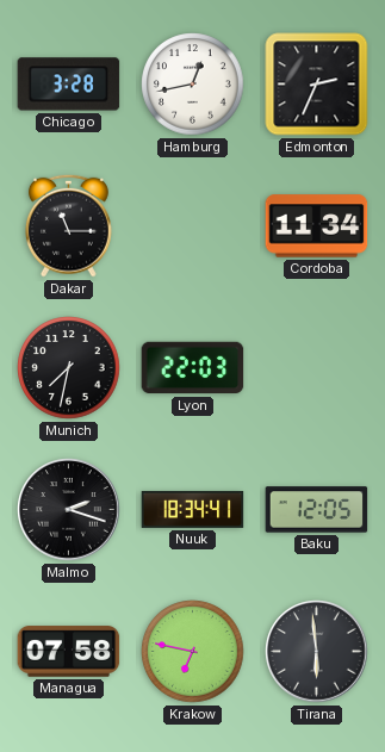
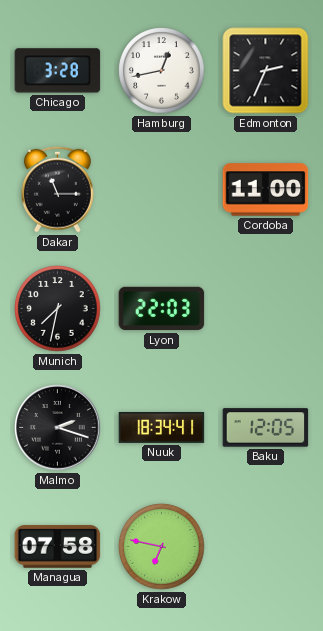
Cordoba: 11:34 -> 11:00 (266, 190)
Tirana: 5:59 -> none (317, 652)
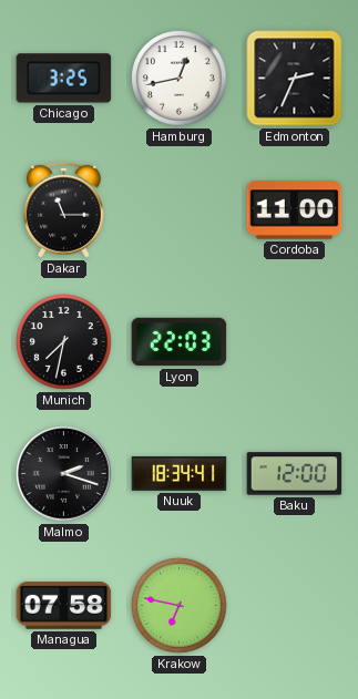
Chicago: 3:28 -> 3:25 (64, 79)
Baku: 12:05 -> 12:00 (295, 474)
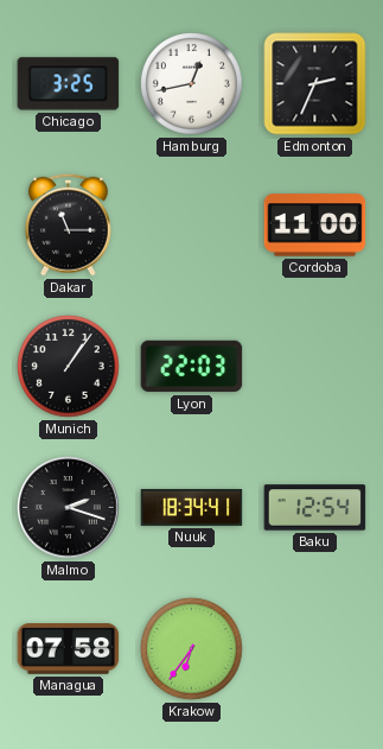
Munich: 7:32 -> 1:06 (69, 367)
Baku: 12:00 -> 12:54 (315, 508)
Krakow: 6:47 -> 6:36 (192, 649)
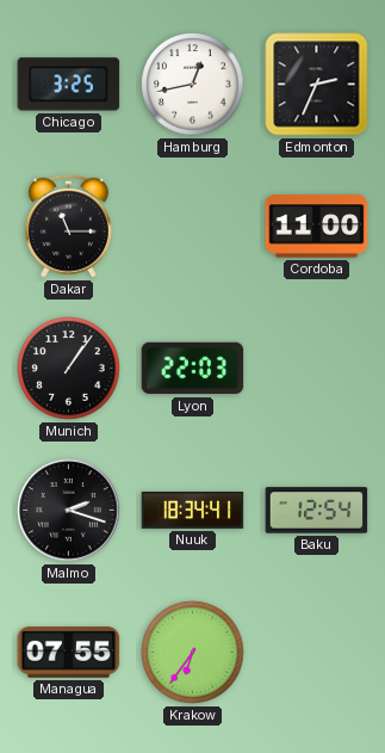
Managua: 07:58 -> 07:55 (69, 653)
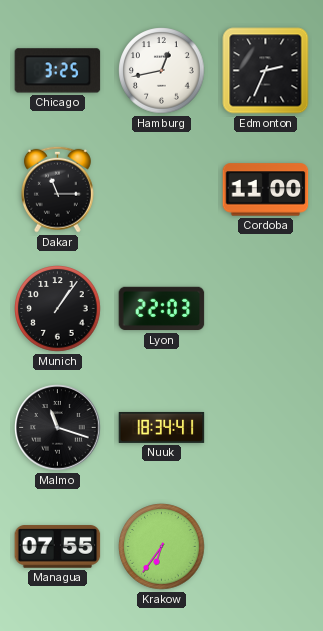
Malmo: 2:18 -> 11:18 (58, 428)
Baku: 12:54 -> none (317, 511)
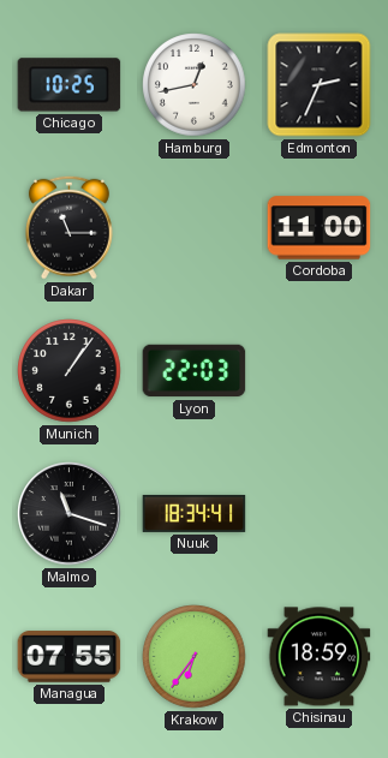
Chicago: 3:25 -> 10:25 (70, 85)
Chisinau: none -> 18:59 (320, 657)
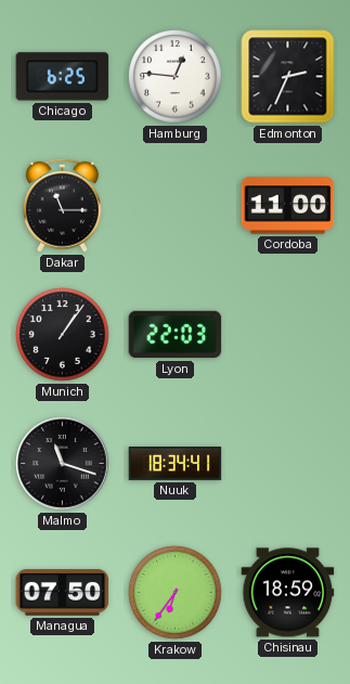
Chicago: 10:25 -> 6:25 (63, 77)
Hamburg: 12:43 -> 12:46 (176, 77)
Managua: 07:55 -> 07:50 (63, 593)
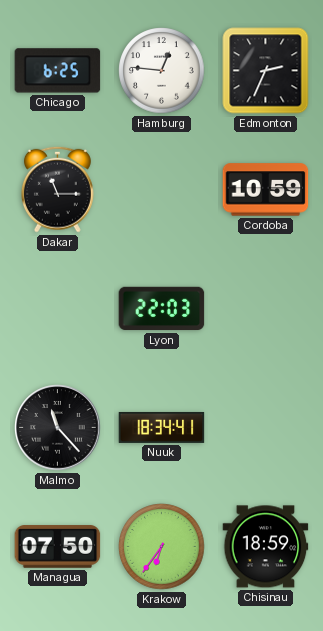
Cordoba: 11:00 -> 10:59 (266, 190)
Munich: 1:06 -> none (63, 335)
Malmo: 11:18 -> 11:23 (58, 428)
